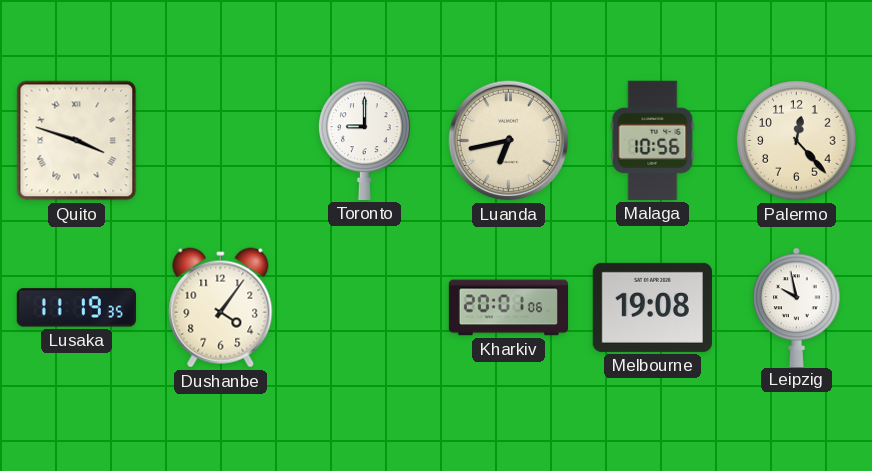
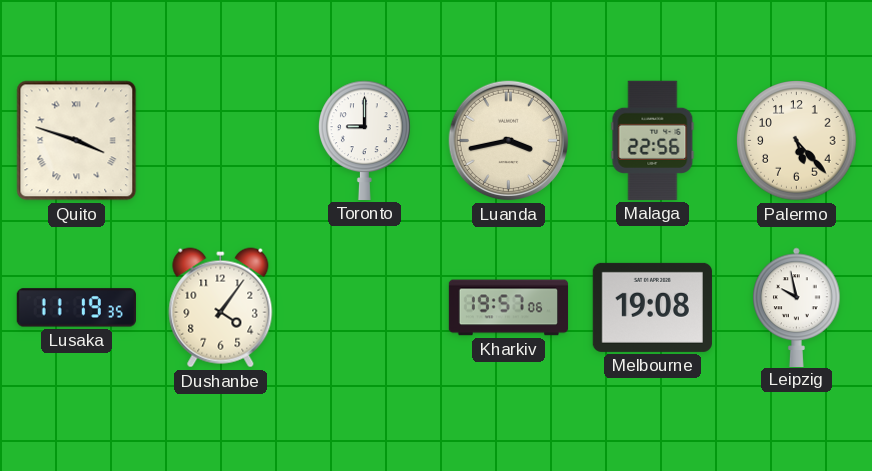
Luanda: 6:43 -> 3:43 (509, 141)
Malaga: 10:56 -> 22:56 (653, 140)
Palermo: 12:23 -> 5:23 (797, 141)
Kharkiv: 20:01 -> 19:57 (509, 308)
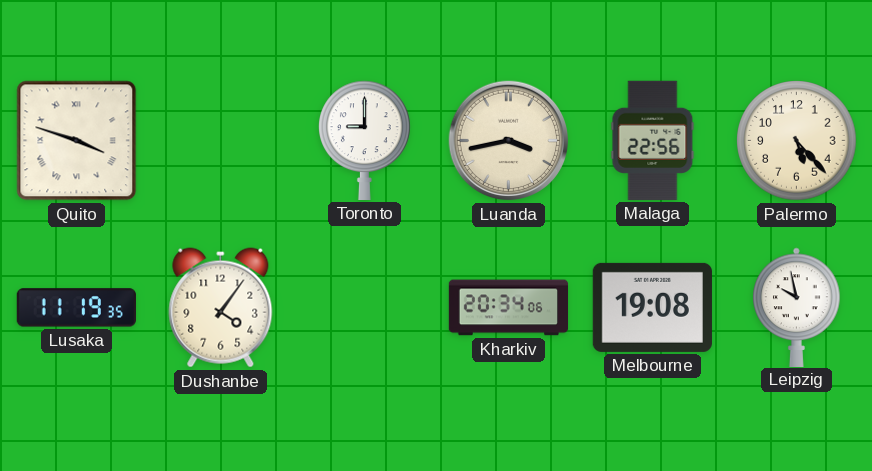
Kharkiv: 19:57 -> 20:34 (509, 308)
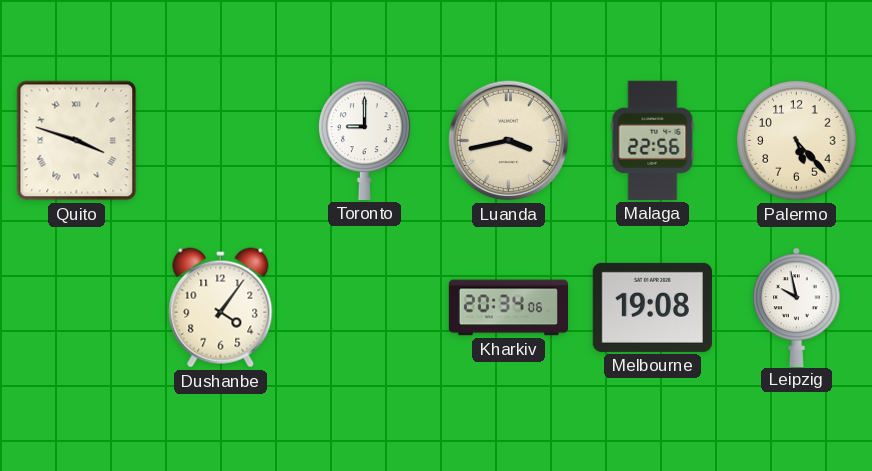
Lusaka: 11:19 -> none (76, 308)
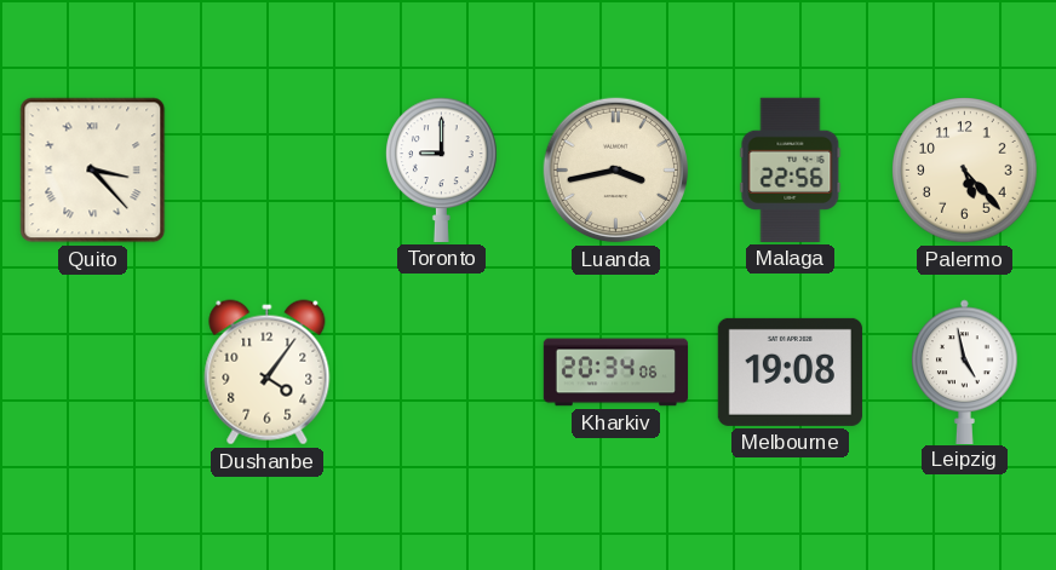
Quito: 3:48 -> 3:23 (93, 171)
Leipzig: 9:58 -> 4:58 (965, 372)
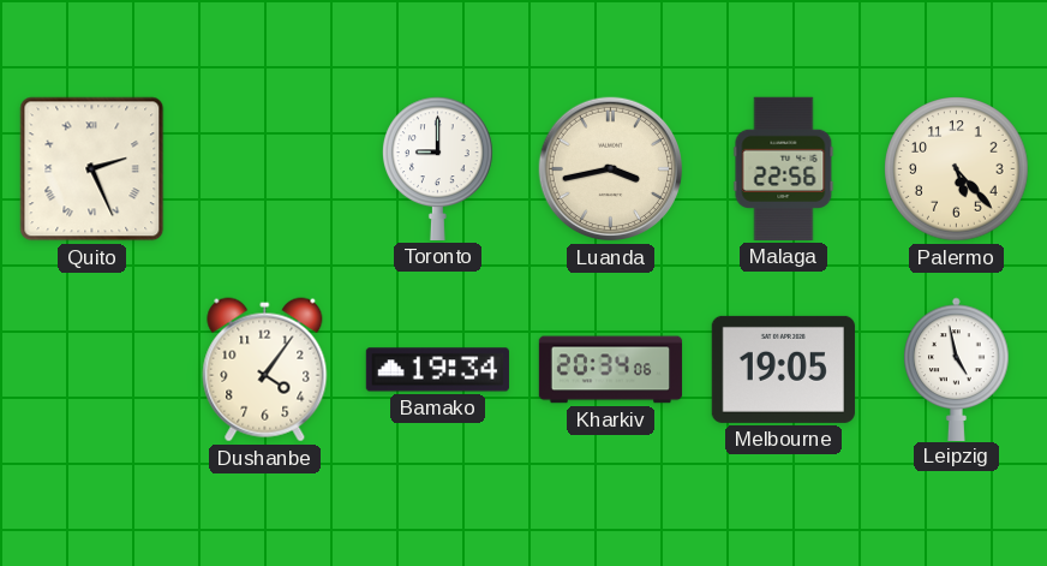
Quito: 3:23 -> 2:26 (92, 169)
Bamako: none -> 19:34 (437, 370)
Melbourne: 19:08 -> 19:05 (783, 369)
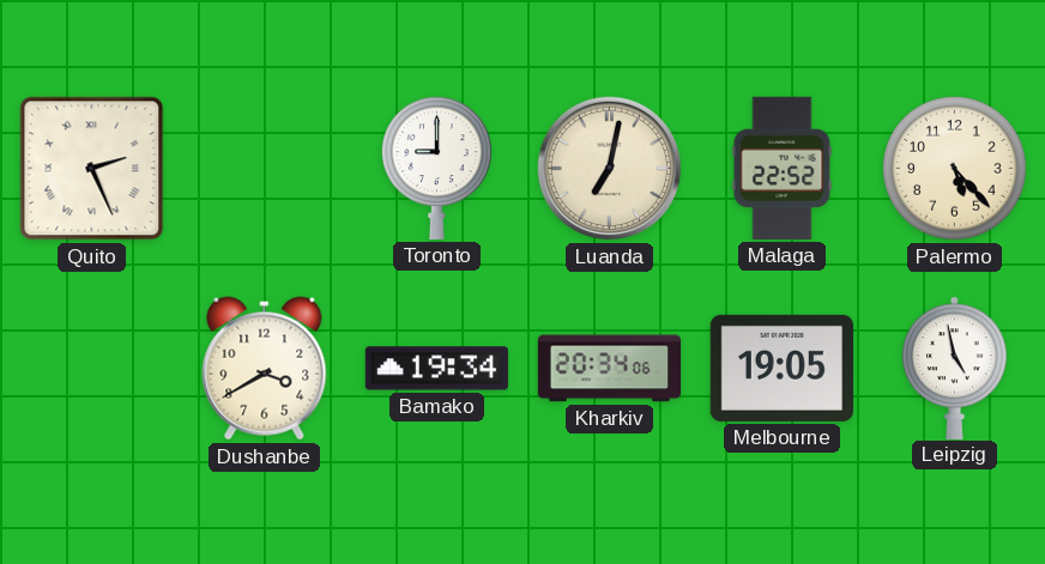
Luanda: 3:43 -> 7:02 (610, 169)
Malaga: 22:56 -> 22:52 (783, 168)
Dushanbe: 4:06 -> 3:40 (265, 369)
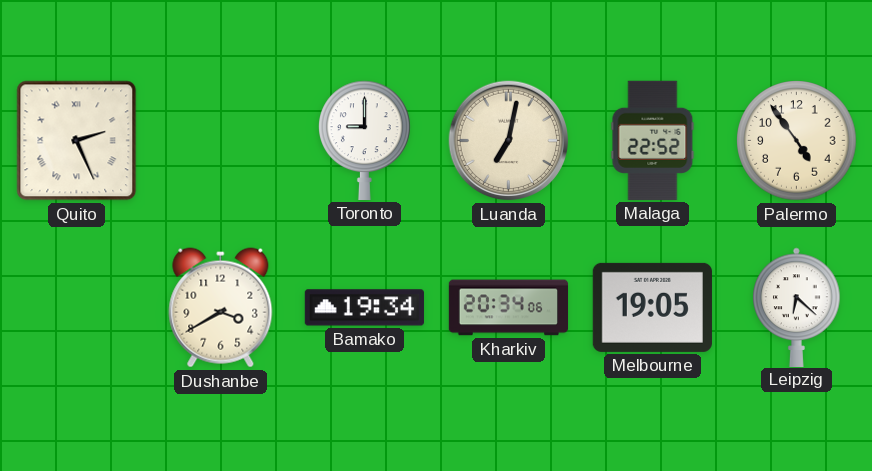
Palermo: 5:23 -> 4:54 (797, 141)
Leipzig: 4:58 -> 6:22 (797, 307)
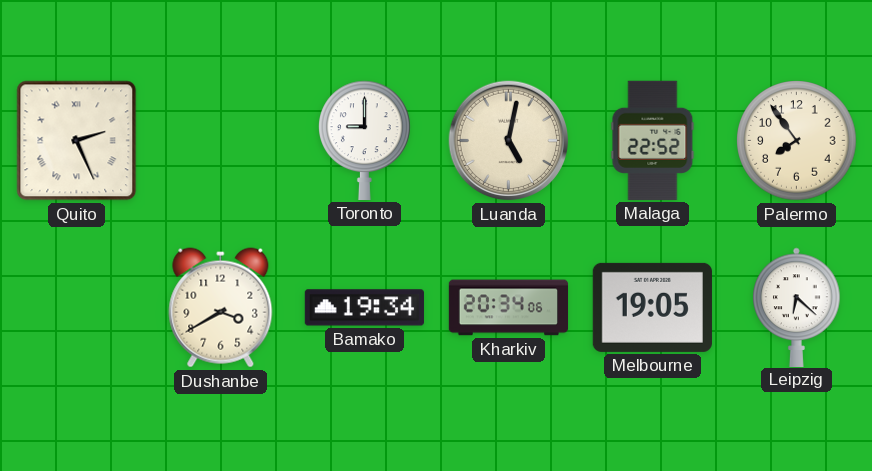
Luanda: 7:02 -> 5:02 (509, 141)
Palermo: 4:54 -> 7:54 (797, 141)
